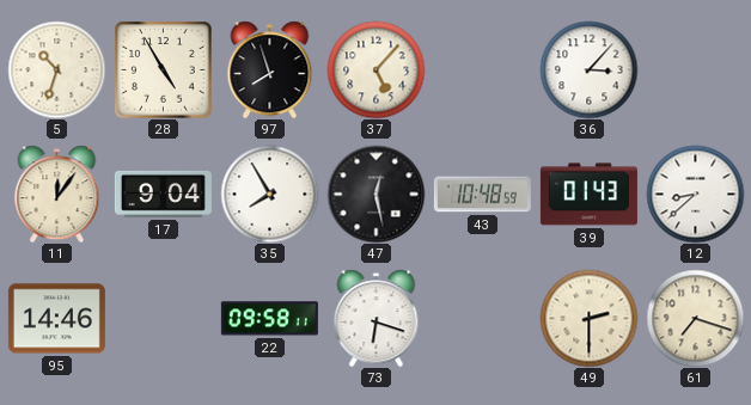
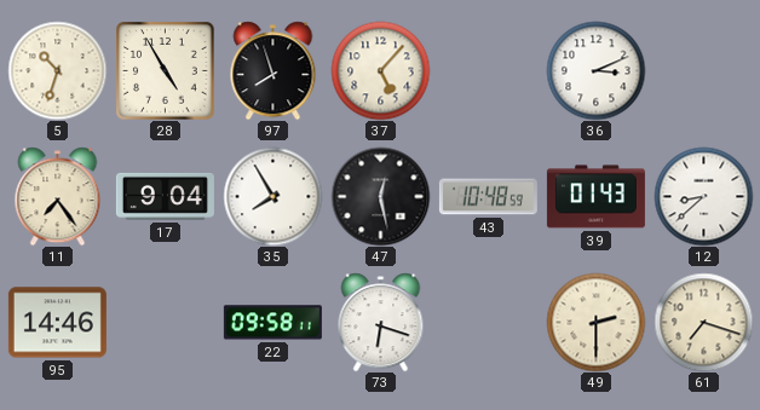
36: 3:07 -> 3:11 (595, 70)
11: 12:06 -> 7:24 (58, 196)
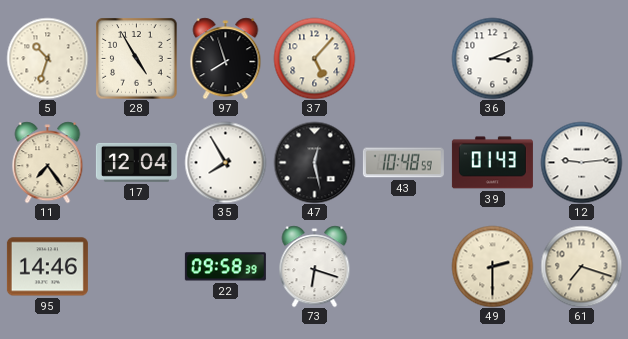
17: 9:04 -> 12:04 (136, 162)
12: 8:38 -> 9:14 (581, 162)
22: 09:58:11 -> 09:58:39 (225, 267)
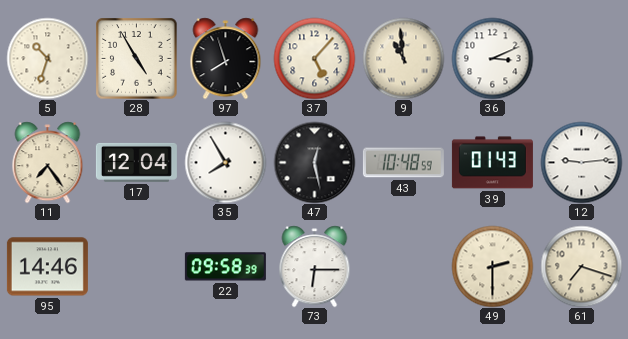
9: none -> 10:59 (403, 58)
73: 6:18 -> 6:15 (315, 266)
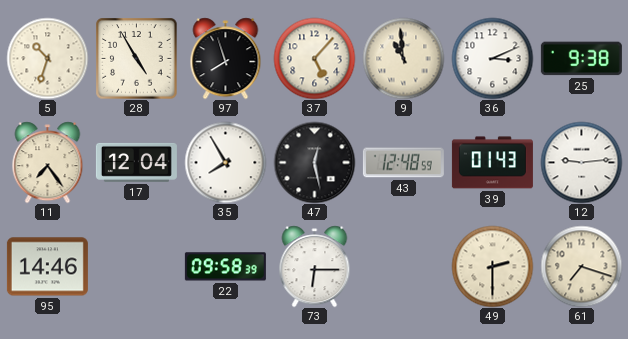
25: none -> 9:38 (581, 59)
43: 10:48 -> 12:48 (403, 163)
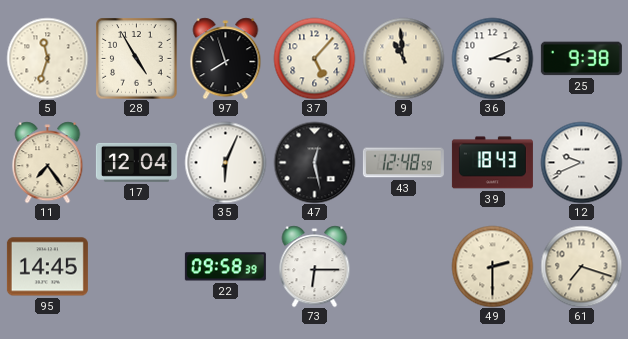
5: 10:33 -> 11:33 (47, 58)
35: 7:55 -> 6:04 (225, 162)
39: 01:43 -> 18:43 (492, 163)
12: 9:14 -> 9:41 (581, 162)
95: 14:46 -> 14:45 (47, 267)
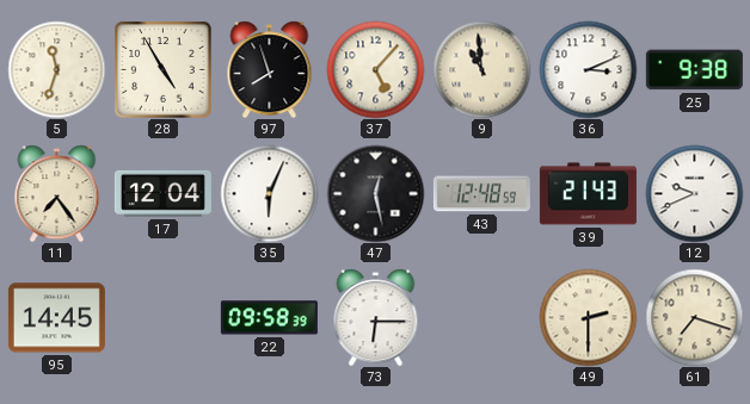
39: 18:43 -> 21:43 (588, 194)
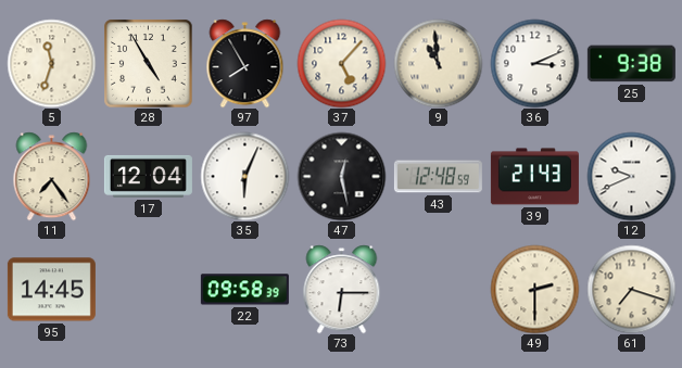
97: 7:57 -> 7:55 (245, 63)
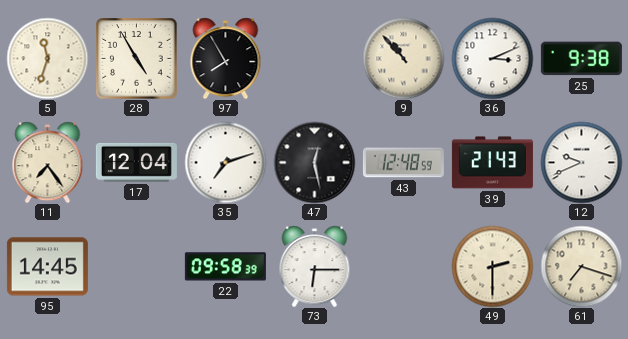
37: 5:07 -> none (341, 63)
9: 10:59 -> 10:53 (403, 58)
35: 6:04 -> 7:12 (225, 162)
